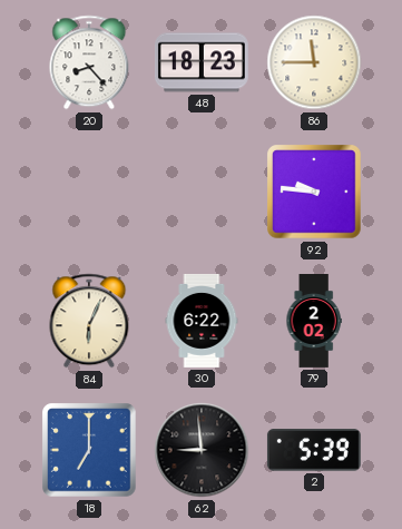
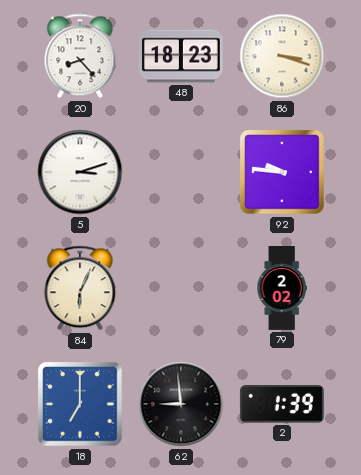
86: 11:45 -> 3:18 (282, 56)
5: none -> 3:12 (80, 172)
30: 6:22 -> none (202, 321)
2: 5:39 -> 1:39 (282, 404)
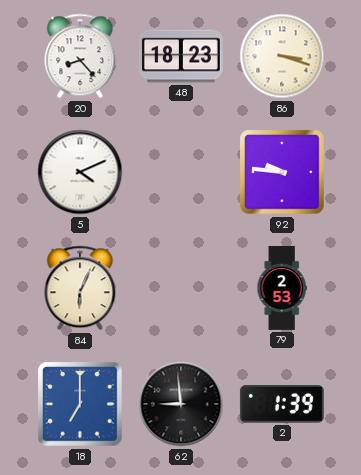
5: 3:12 -> 4:11 (80, 172)
79: 2:02 -> 2:53 (282, 289)
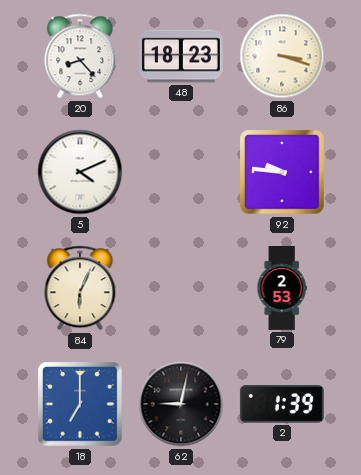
62: 8:59 -> 9:02 (181, 404)
